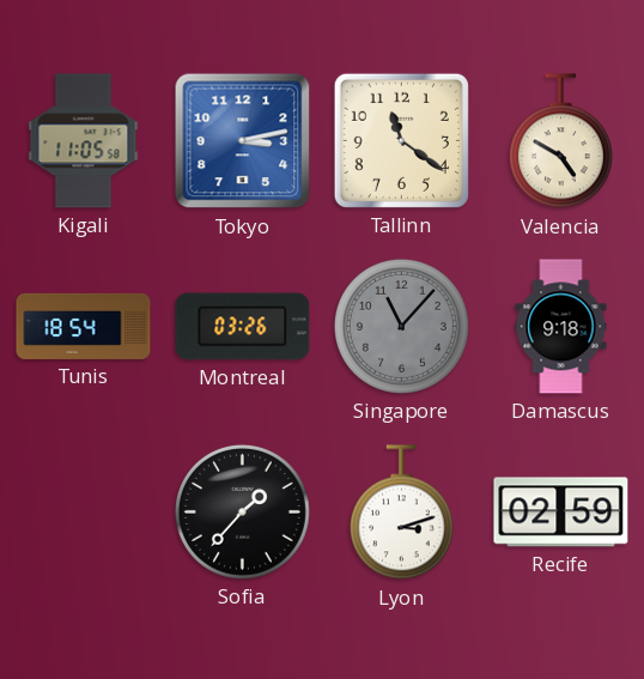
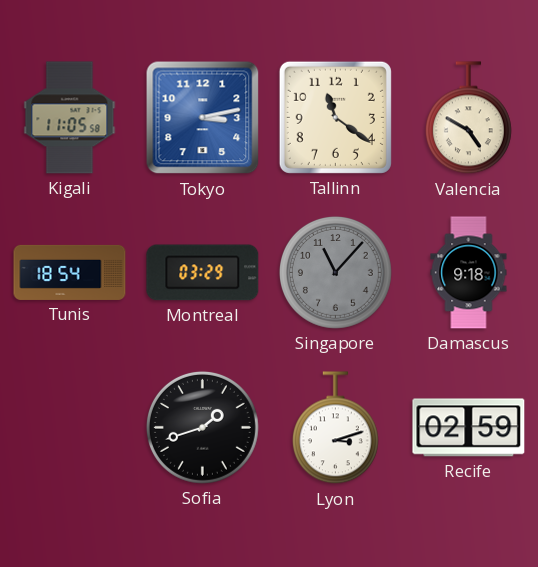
Montreal: 03:26 -> 03:29 (203, 273)
Sofia: 1:37 -> 1:42 (202, 427)
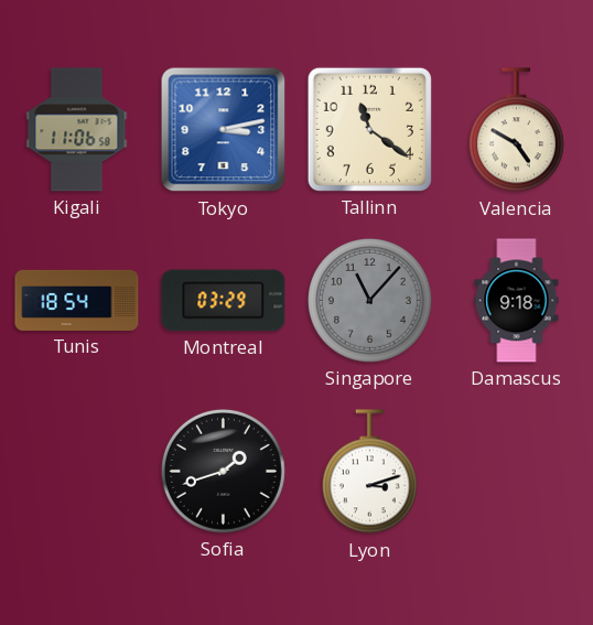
Kigali: 11:05 -> 11:06 (77, 130)
Recife: 02:59 -> none (469, 428)
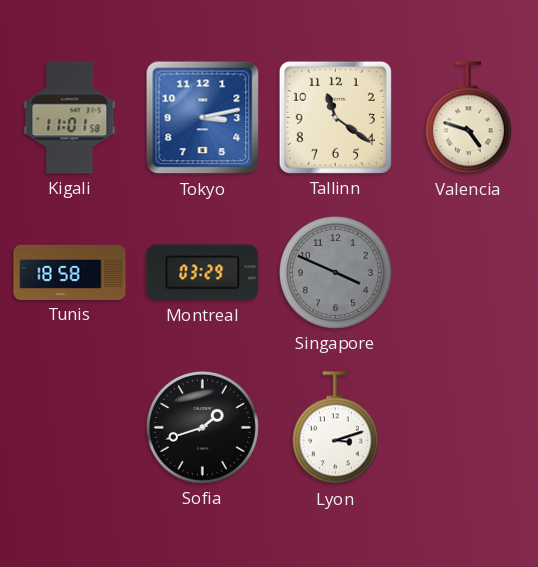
Kigali: 11:06 -> 11:01 (70, 118)
Valencia: 4:50 -> 4:48 (468, 118)
Tunis: 18:54 -> 18:58 (70, 272)
Singapore: 11:07 -> 3:49 (335, 272)
Damascus: 9:18 -> none (517, 301)
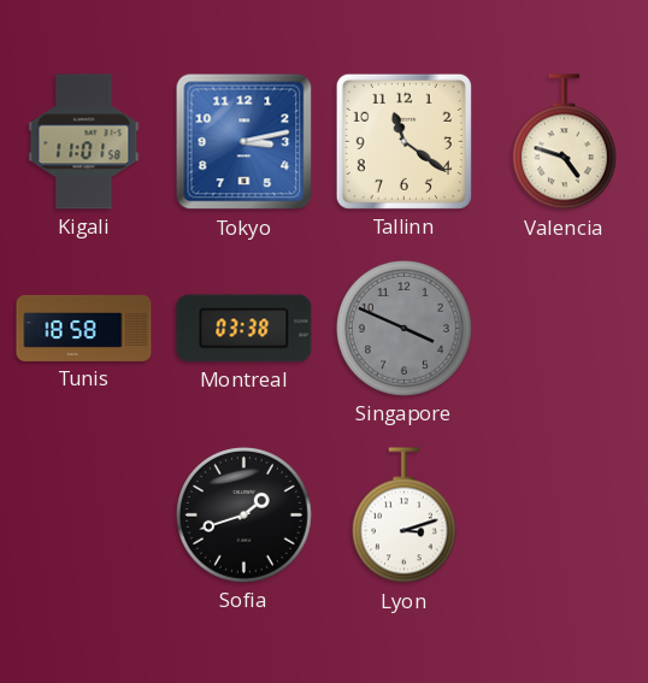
Montreal: 03:29 -> 03:38 (245, 329)
